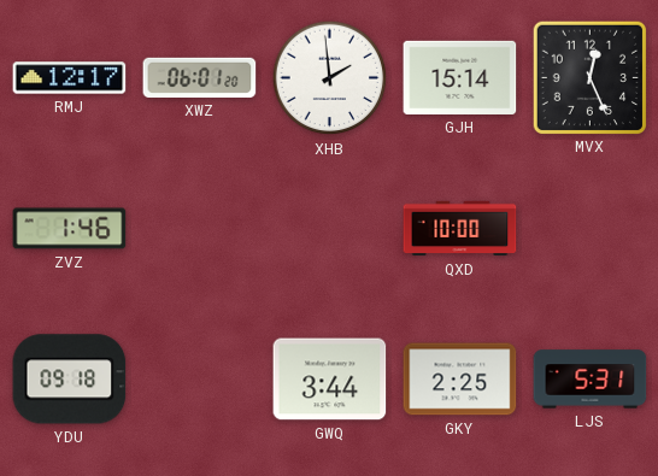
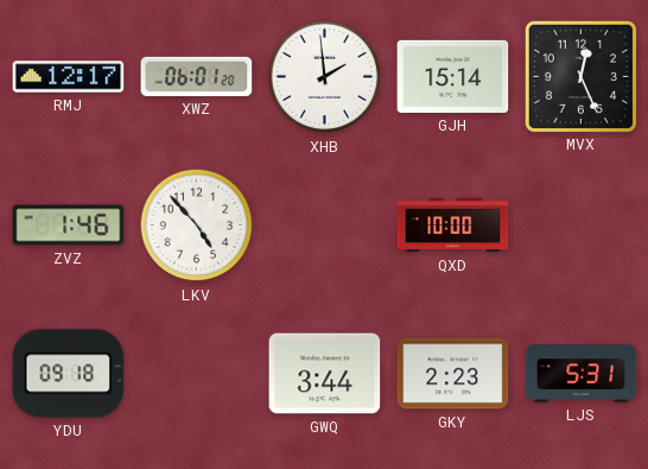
LKV: none -> 4:53 (197, 226)
GKY: 2:25 -> 2:23 (453, 374)
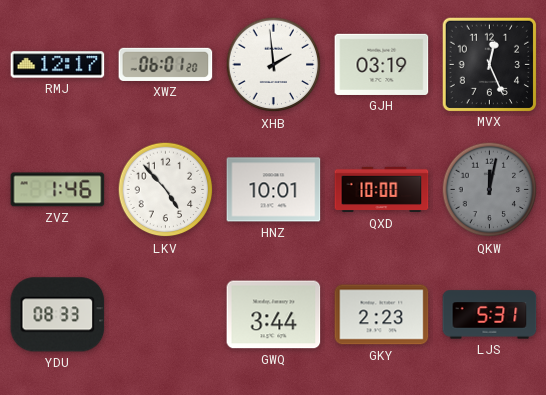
GJH: 15:14 -> 03:19 (382, 64)
HNZ: none -> 10:01 (274, 190)
QKW: none -> 12:02 (490, 190)
YDU: 09:18 -> 08:33 (58, 315)
